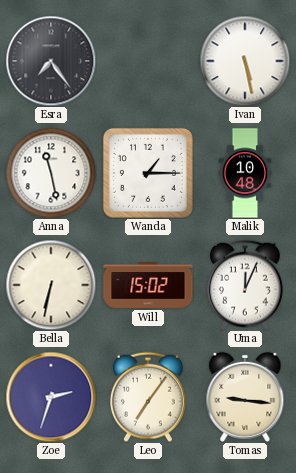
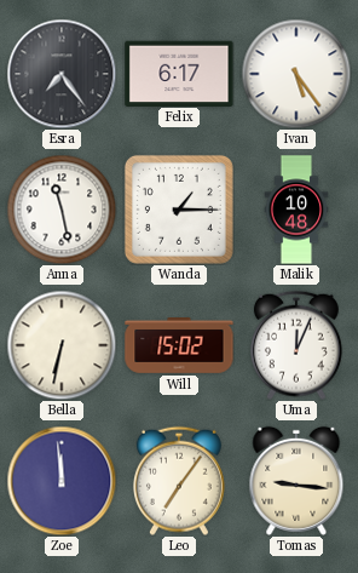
Felix: none -> 6:17 (179, 73)
Ivan: 5:28 -> 5:24 (296, 74)
Zoe: 2:33 -> 11:59 (62, 481)
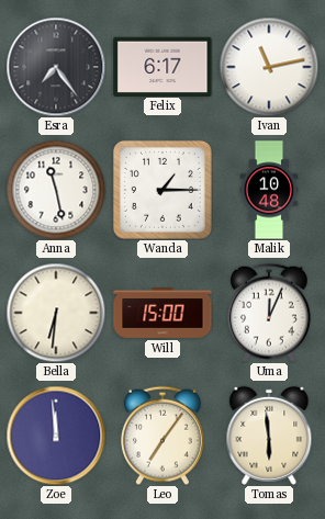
Ivan: 5:24 -> 11:13 (269, 67)
Bella: 6:32 -> 6:31 (56, 313)
Will: 15:02 -> 15:00 (162, 314)
Tomas: 9:16 -> 5:59 (269, 436)
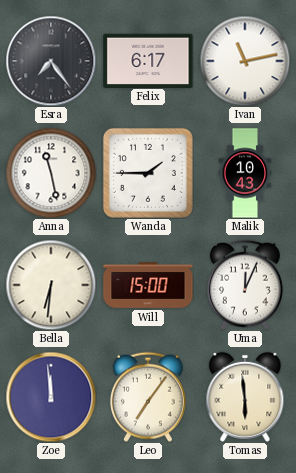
Wanda: 1:15 -> 1:45 (148, 173)
Malik: 10:48 -> 10:43 (245, 173)
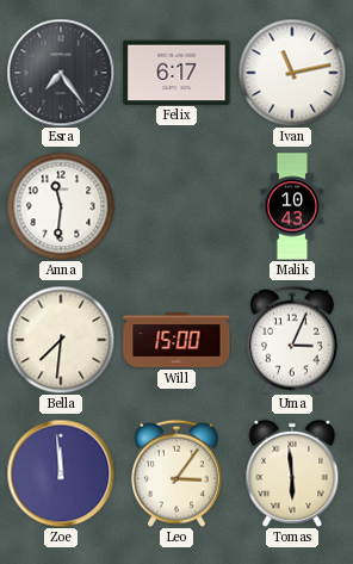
Anna: 11:28 -> 11:31 (61, 206)
Wanda: 1:45 -> none (148, 173)
Bella: 6:31 -> 7:31 (61, 340)
Uma: 12:04 -> 3:04 (292, 340)
Leo: 7:06 -> 3:06 (176, 473)
